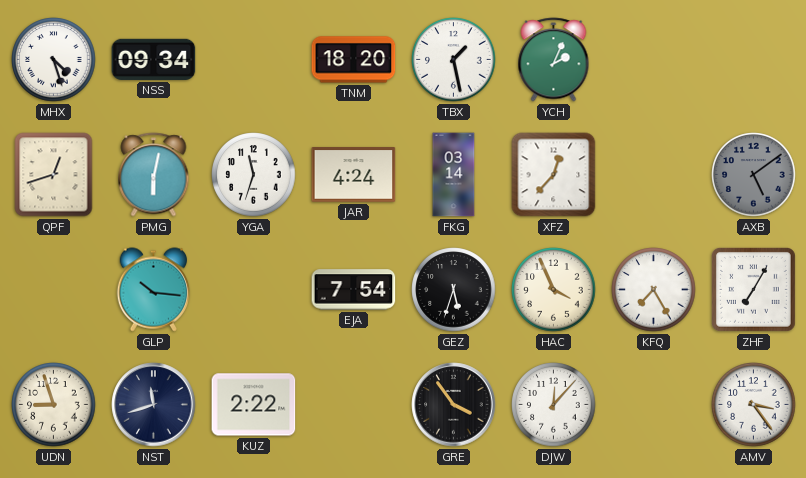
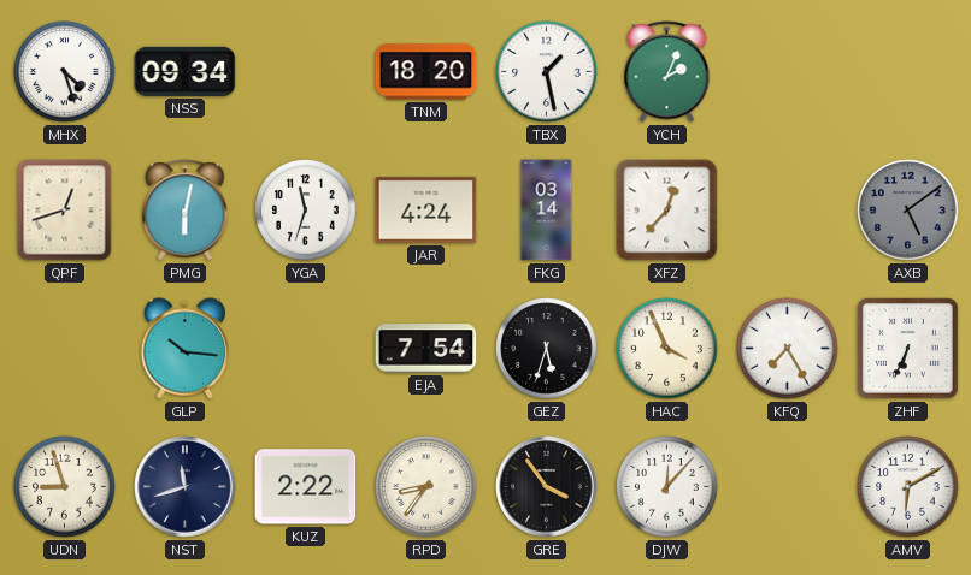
ZHF: 7:05 -> 6:34 (907, 348)
RPD: none -> 8:36 (426, 487)
AMV: 3:24 -> 6:10 (908, 487)
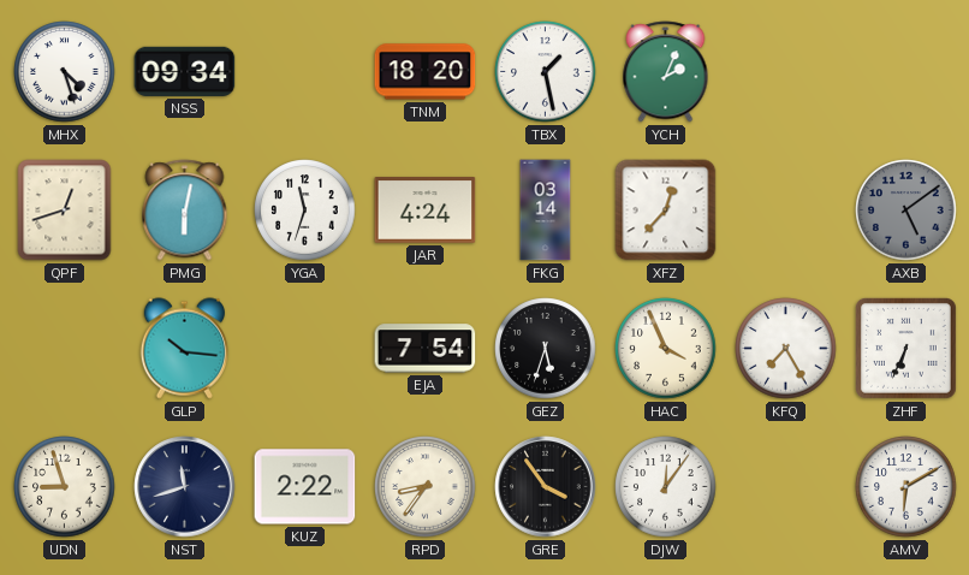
DJW: 12:07 -> 12:06 (666, 487)
